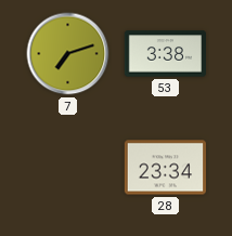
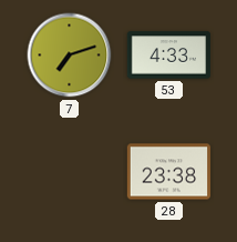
53: 3:38 -> 4:33 (168, 56)
28: 23:34 -> 23:38 (168, 172)
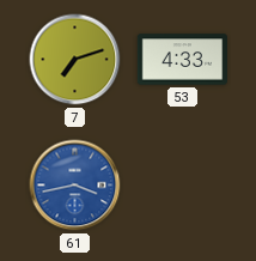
61: none -> 3:43 (75, 186)
28: 23:38 -> none (168, 172)
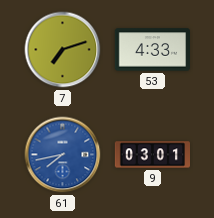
61: 3:43 -> 7:43 (63, 155)
9: none -> 03:01 (152, 155)
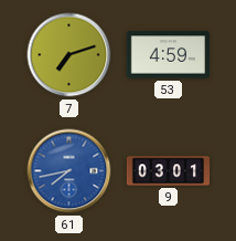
53: 4:33 -> 4:59 (168, 55)
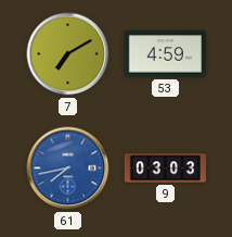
7: 7:12 -> 7:10 (68, 54)
9: 03:01 -> 03:03 (165, 169)
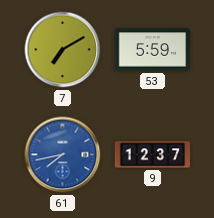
53: 4:59 -> 5:59 (152, 50)
9: 03:03 -> 12:37 (152, 155)
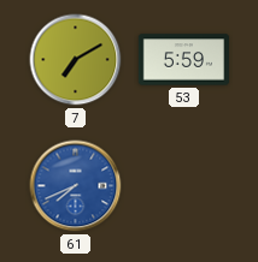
61: 7:43 -> 7:41 (76, 186)
9: 12:37 -> none (152, 155)
